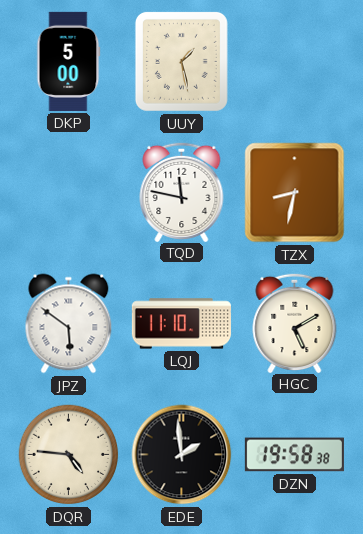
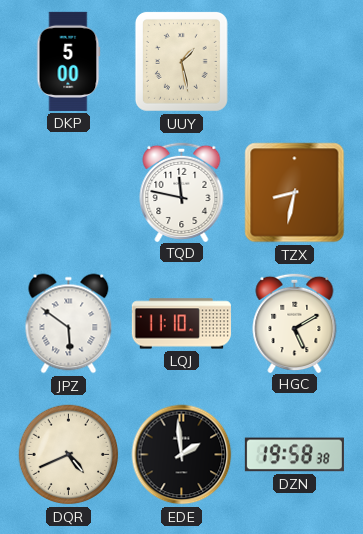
DQR: 4:46 -> 4:41 (69, 455)
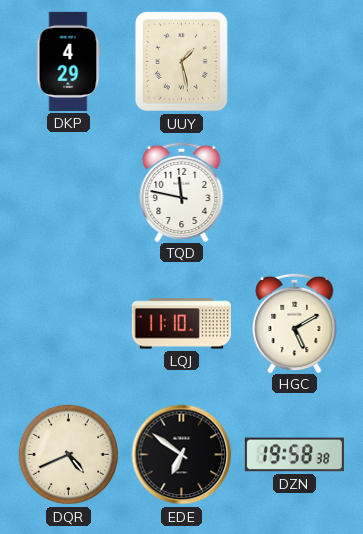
DKP: 5:00 -> 4:29 (69, 61)
TZX: 8:32 -> none (295, 193)
JPZ: 5:51 -> none (69, 324)
EDE: 1:59 -> 6:51 (182, 455)
